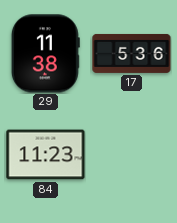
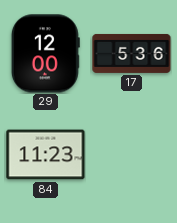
29: 11:38 -> 12:00 (45, 54)
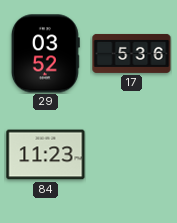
29: 12:00 -> 03:52 (45, 54)
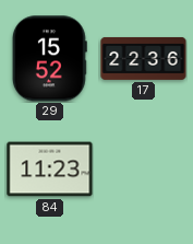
29: 03:52 -> 15:52 (49, 59)
17: 5:36 -> 22:36 (144, 58)
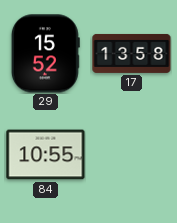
17: 22:36 -> 13:58 (132, 53)
84: 11:23 -> 10:55 (46, 155)
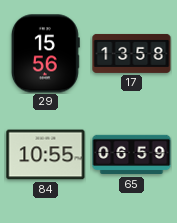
29: 15:52 -> 15:56 (45, 54)
65: none -> 06:59 (132, 155)
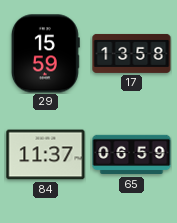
29: 15:56 -> 15:59 (45, 54)
84: 10:55 -> 11:37 (46, 155)
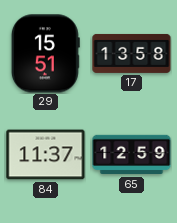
29: 15:59 -> 15:51 (45, 54)
65: 06:59 -> 12:59 (132, 155)
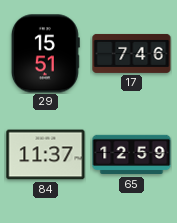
17: 13:58 -> 7:46 (132, 53)
